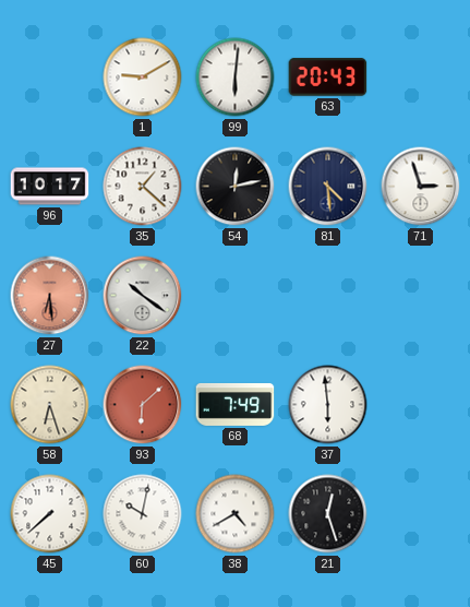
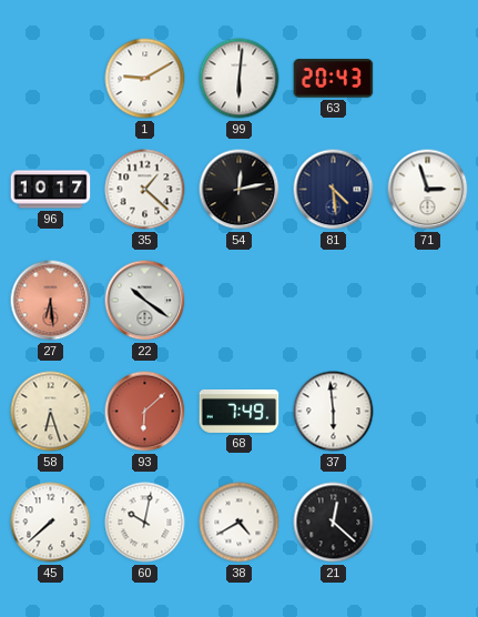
21: 12:27 -> 12:22 (334, 523)
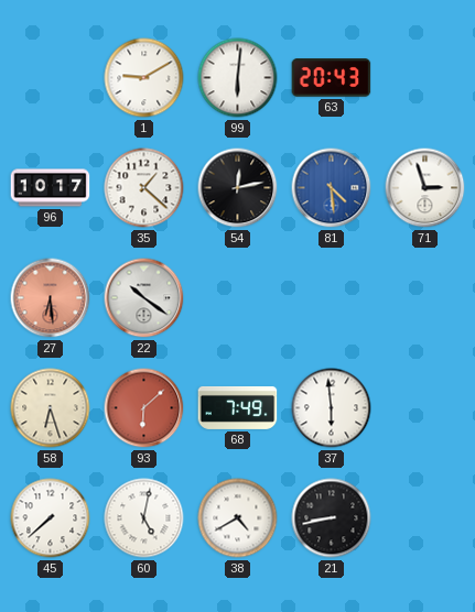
81 dial: navy -> blue (332, 188)
60: 10:02 -> 5:02 (144, 518)
21: 12:22 -> 8:43 (332, 518)
